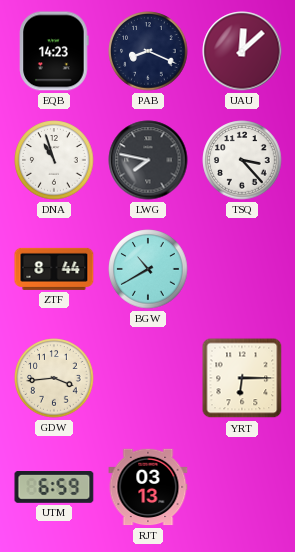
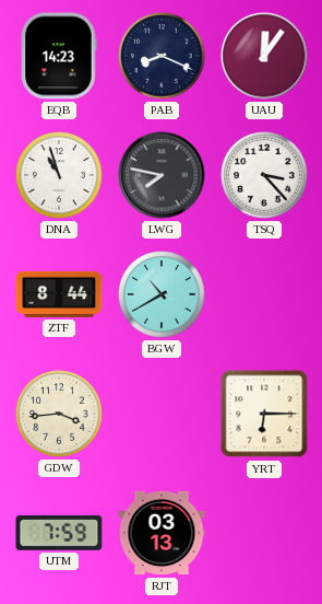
UAU: 12:08 -> 12:06 (264, 56)
UTM: 6:59 -> 7:59 (59, 534)
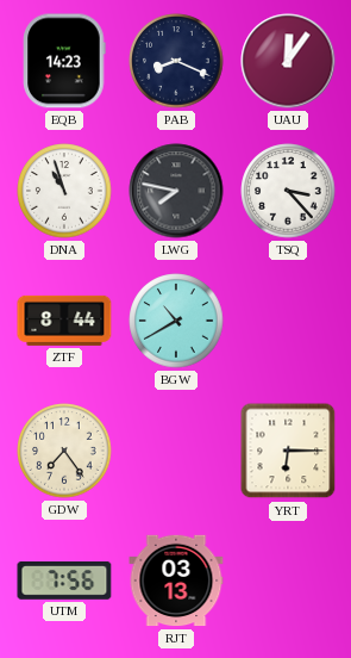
GDW: 3:44 -> 7:24 (64, 451)
UTM: 7:59 -> 7:56 (64, 582)
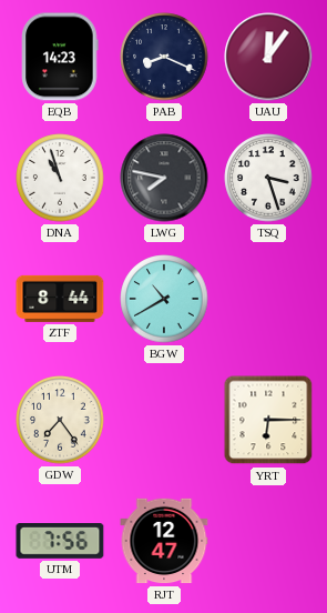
TSQ: 3:23 -> 3:27 (268, 178)
RJT: 03:13 -> 12:47 (164, 541)
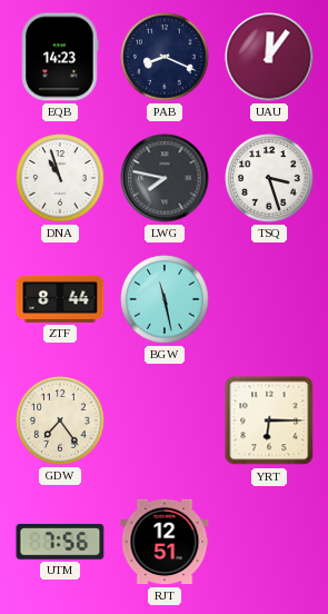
BGW: 10:40 -> 11:28 (165, 299)
RJT: 12:47 -> 12:51 (165, 542)
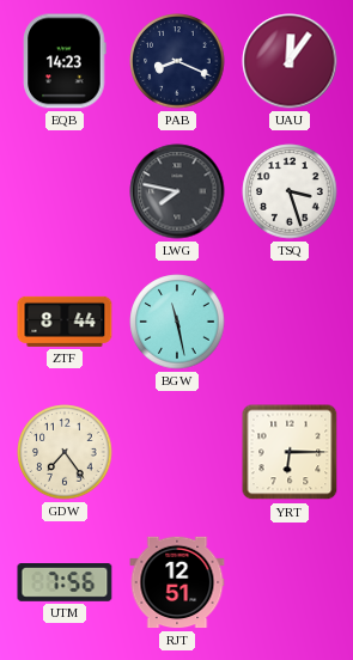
DNA: 10:57 -> none (60, 178)
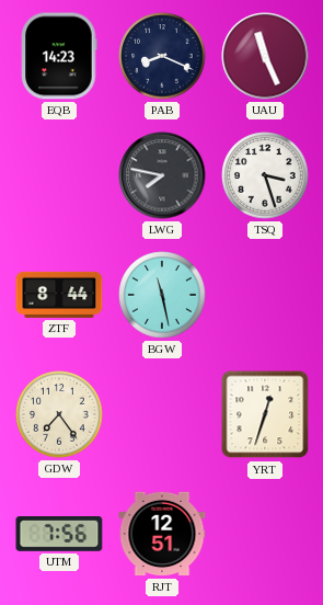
UAU: 12:06 -> 11:26 (265, 56)
YRT: 6:15 -> 12:33 (265, 414)
